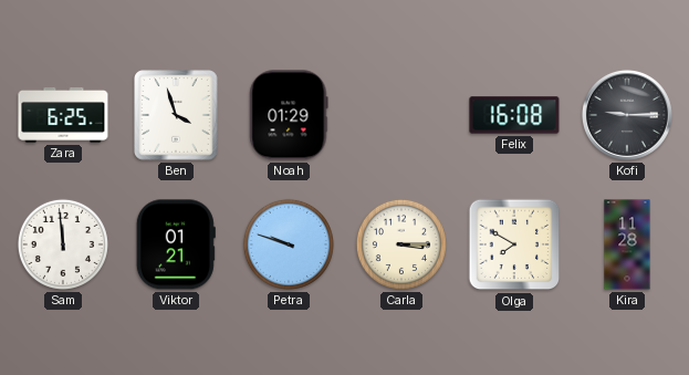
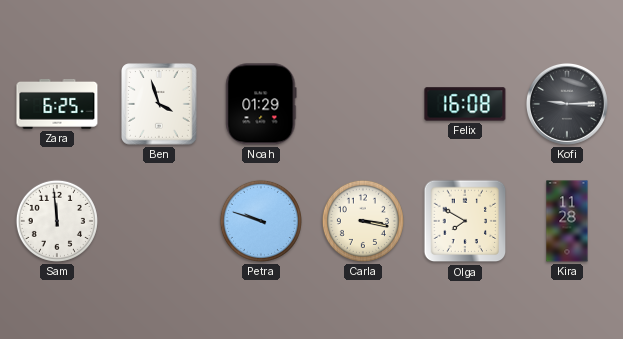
Viktor: 01:21 -> none (176, 244)
Carla: 3:15 -> 3:17 (363, 221)
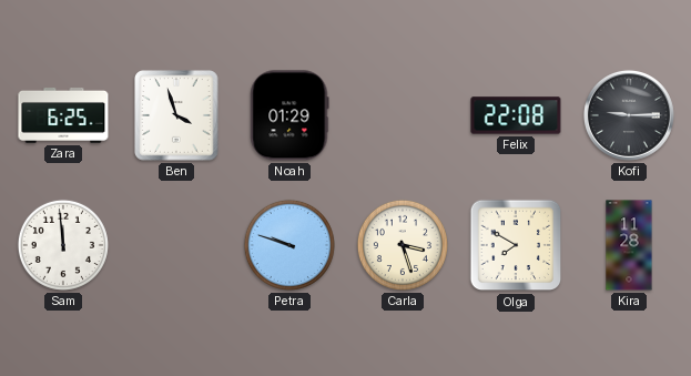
Felix: 16:08 -> 22:08 (516, 115)
Carla: 3:17 -> 3:27 (403, 245)
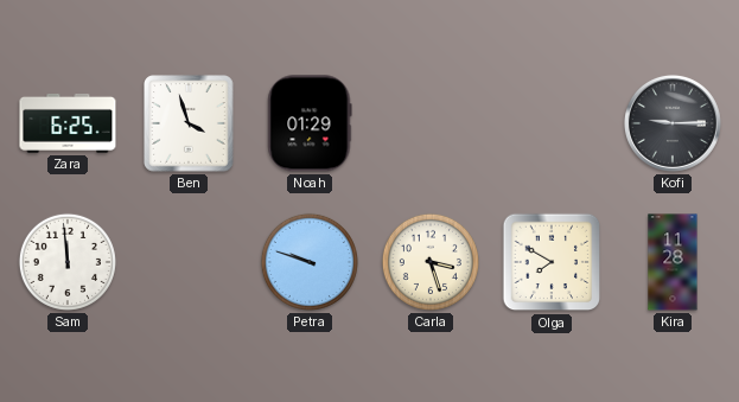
Felix: 22:08 -> none (516, 115)
